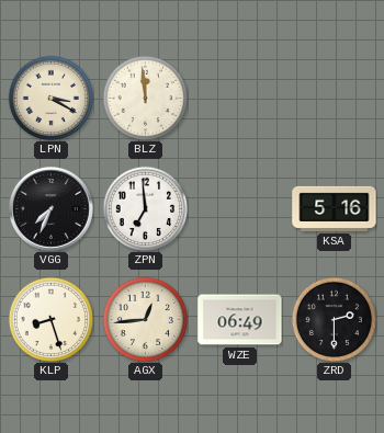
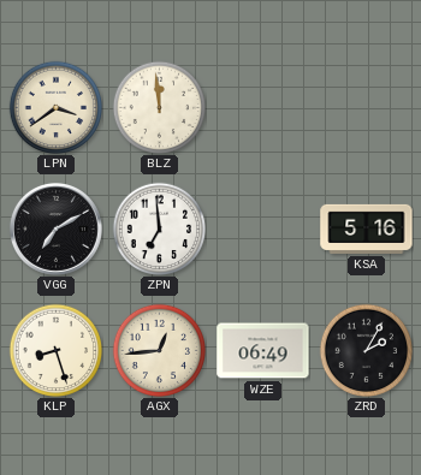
LPN: 3:20 -> 3:39 (55, 107)
VGG: 7:34 -> 7:10 (55, 228)
ZRD: 2:30 -> 2:05 (366, 350)
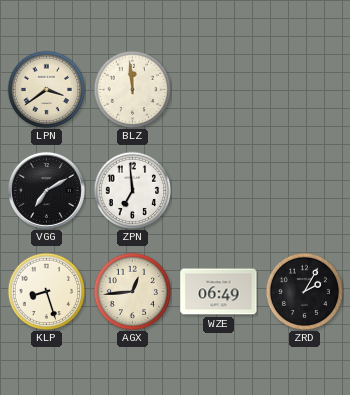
KSA: 5:16 -> none (367, 228)
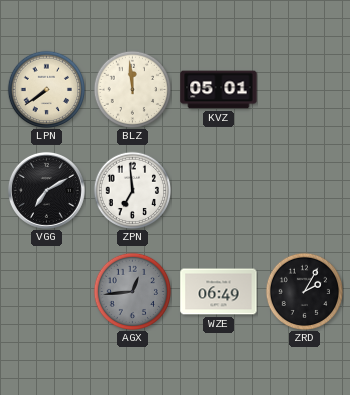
LPN: 3:39 -> 7:39 (46, 89)
KVZ: none -> 05:01 (219, 90)
KLP: 8:27 -> none (46, 291)
AGX dial: cream -> grey (132, 291)
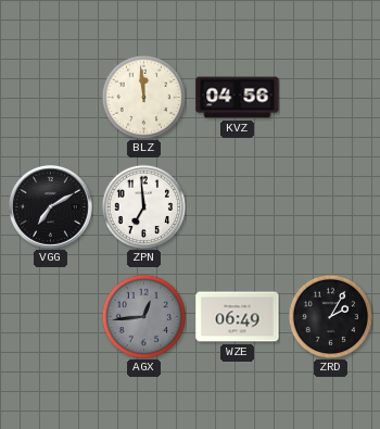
LPN: 7:39 -> none (46, 89)
KVZ: 05:01 -> 04:56 (238, 98)
